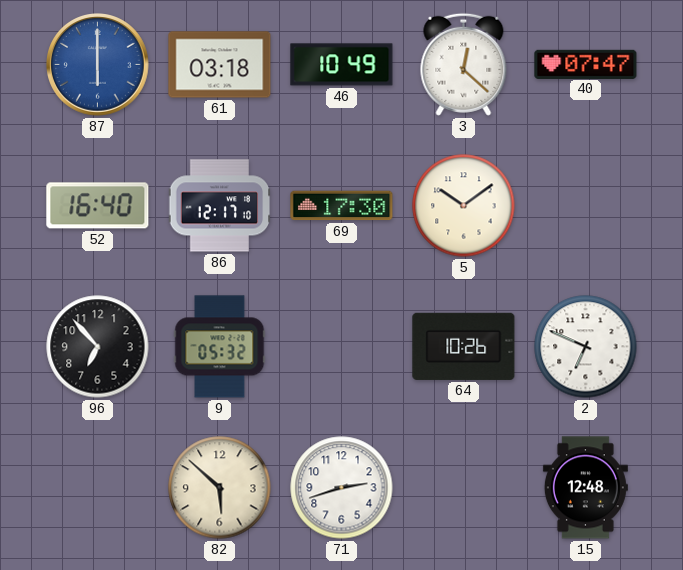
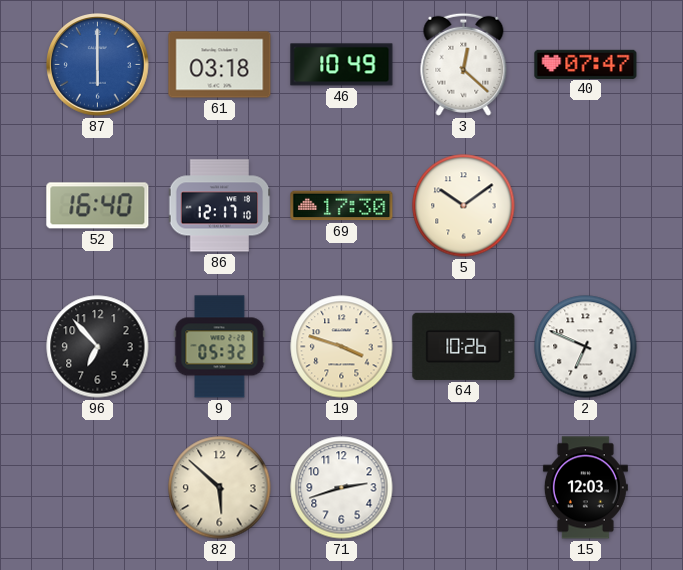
19: none -> 3:48 (342, 347)
15: 12:48 -> 12:03 (585, 488)
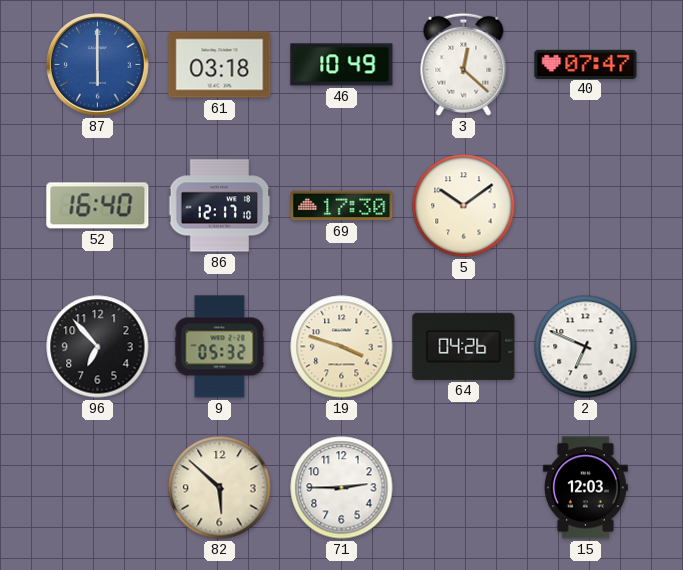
64: 10:26 -> 04:26 (464, 346)
71: 2:42 -> 2:45 (342, 488)
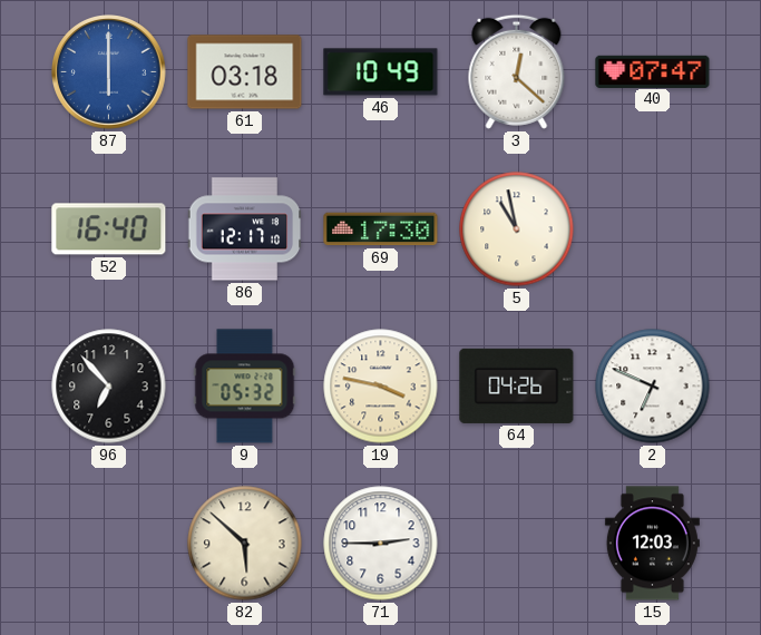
5: 10:09 -> 10:58 (517, 229)
19: 3:48 -> 3:47 (381, 387)
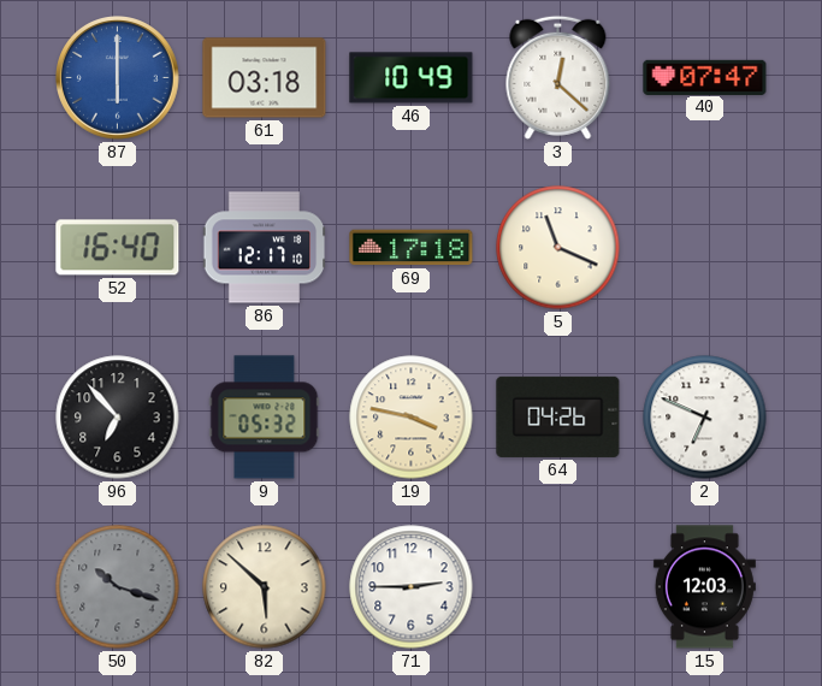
69: 17:30 -> 17:18 (412, 248)
5: 10:58 -> 11:19 (558, 248)
50: none -> 10:18 (118, 587)
